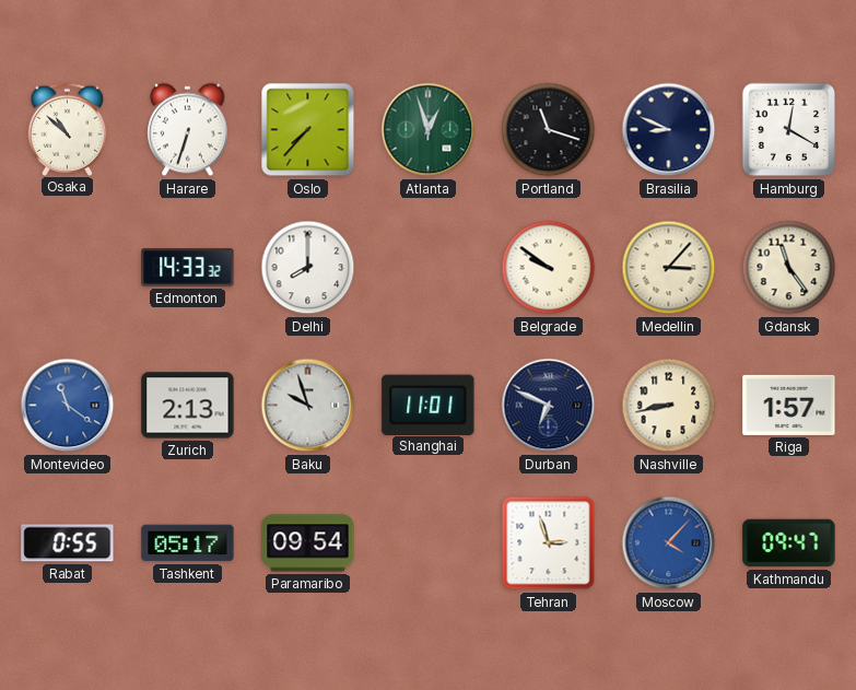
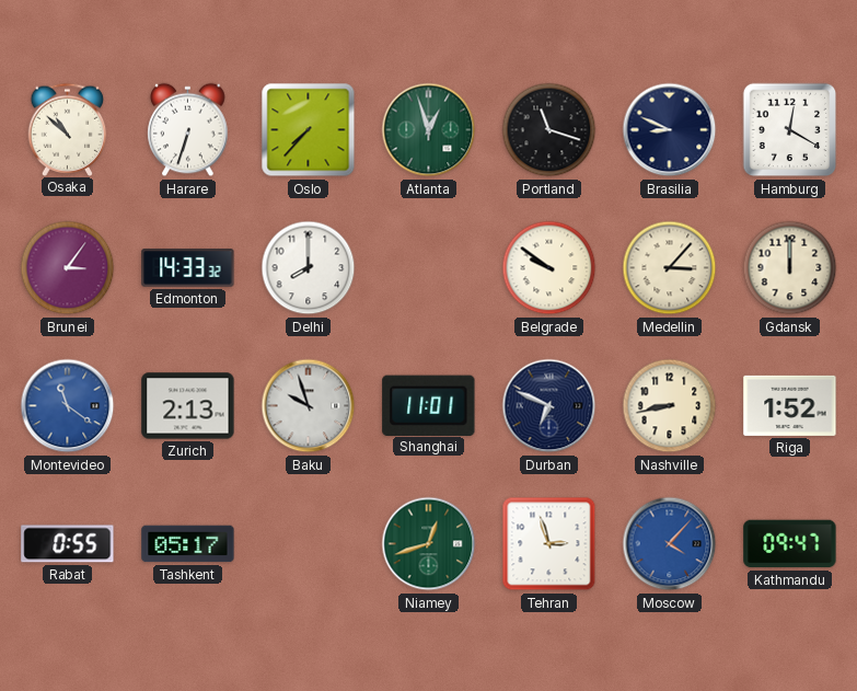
Brunei: none -> 3:06 (68, 268)
Gdansk: 11:24 -> 12:00 (790, 268)
Riga: 1:57 -> 1:52 (790, 405)
Paramaribo: 09:54 -> none (308, 543)
Niamey: none -> 12:42 (429, 544)
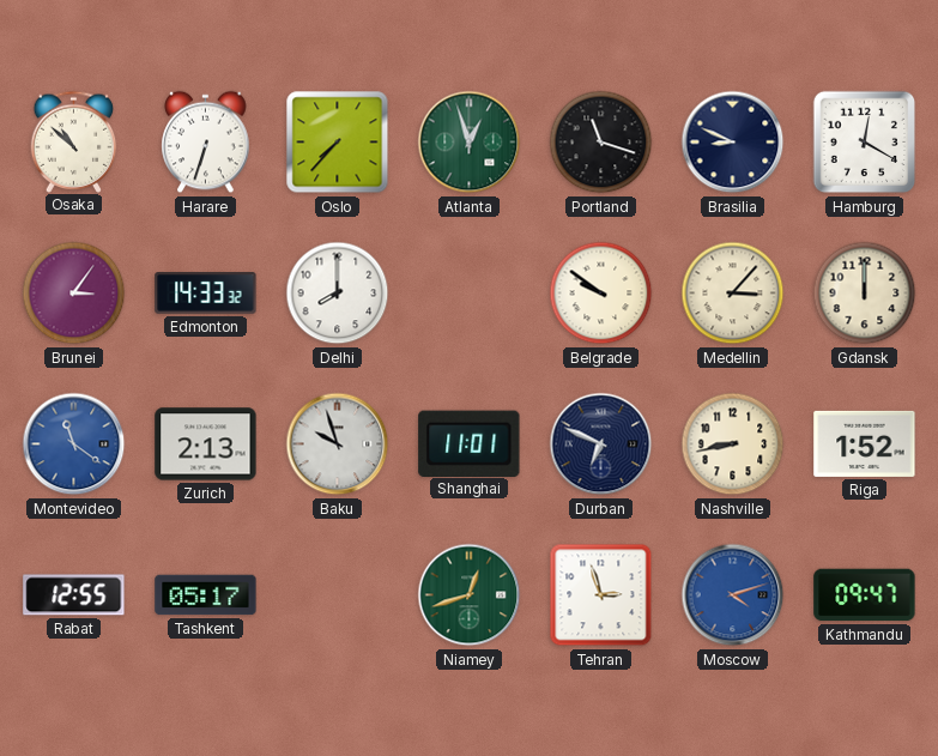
Rabat: 0:55 -> 12:55 (74, 595)
Moscow: 4:07 -> 4:12 (733, 595)
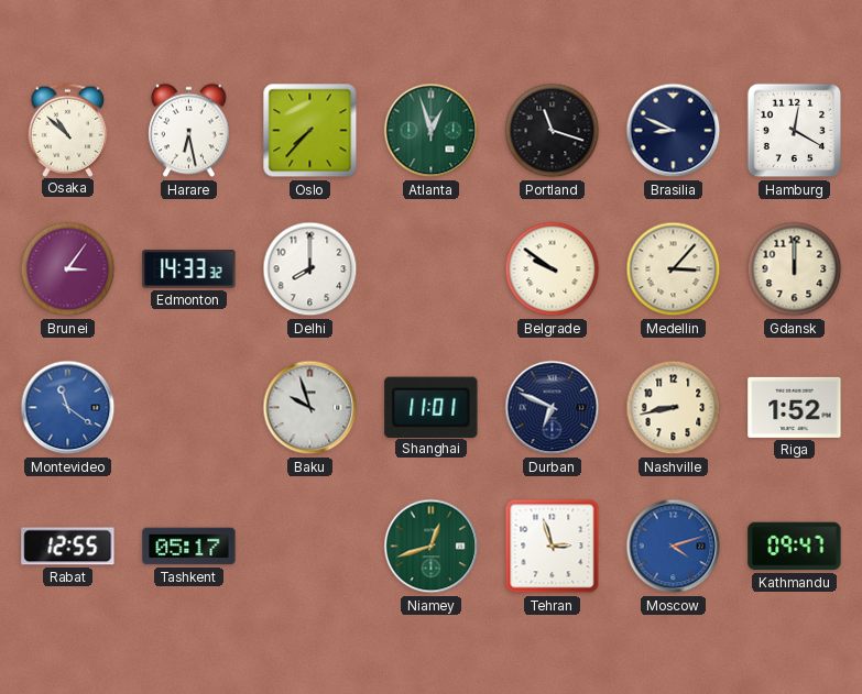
Harare: 6:33 -> 6:28 (189, 131)
Zurich: 2:13 -> none (206, 444)
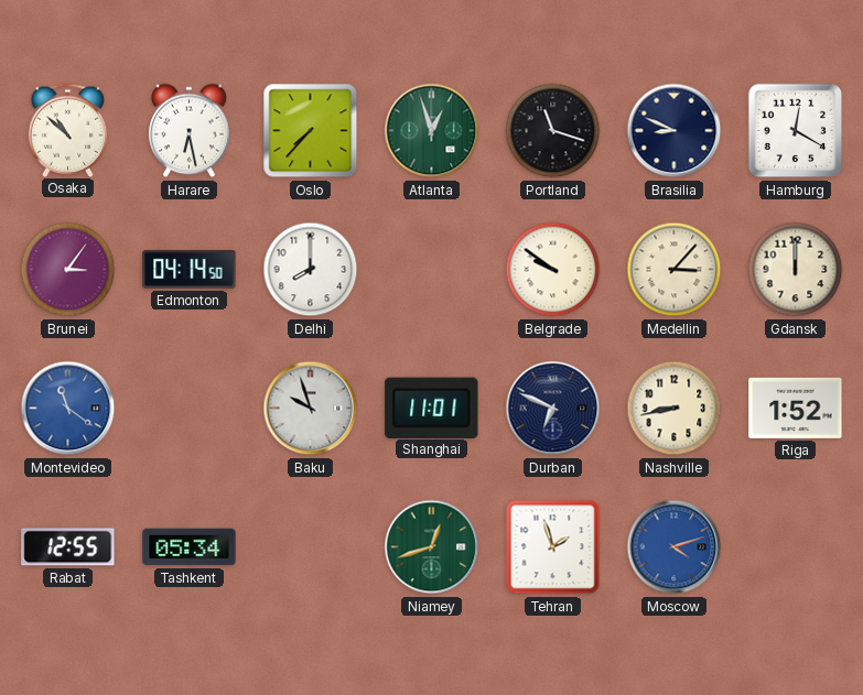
Edmonton: 14:33 -> 04:14 (190, 270)
Tashkent: 05:17 -> 05:34 (190, 547)
Tehran: 2:57 -> 1:57 (553, 547)
Kathmandu: 09:47 -> none (795, 547)
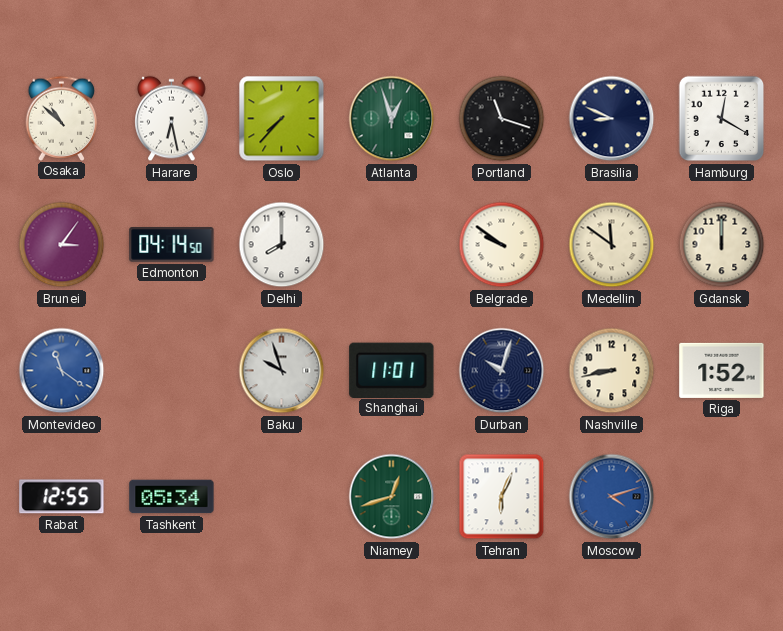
Medellin: 3:07 -> 11:51 (612, 245)
Durban: 6:49 -> 10:03 (502, 371)
Tehran: 1:57 -> 6:04 (502, 497)
